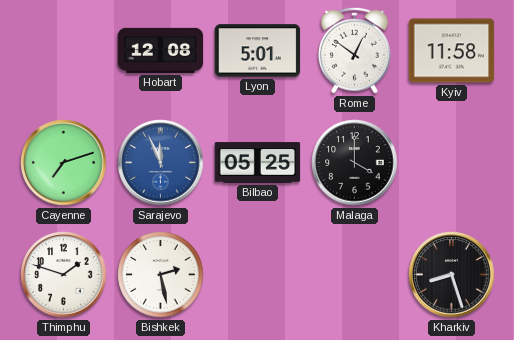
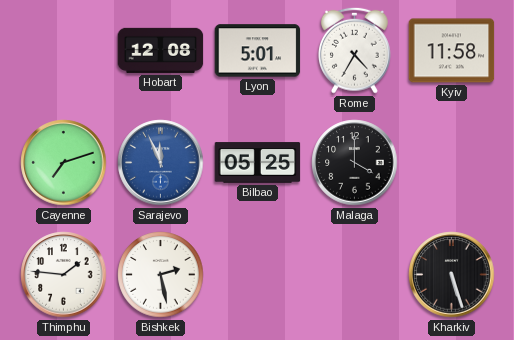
Rome: 12:51 -> 4:35 (355, 50)
Thimphu: 1:48 -> 1:46 (64, 275)
Kharkiv: 8:27 -> 5:27 (452, 275)
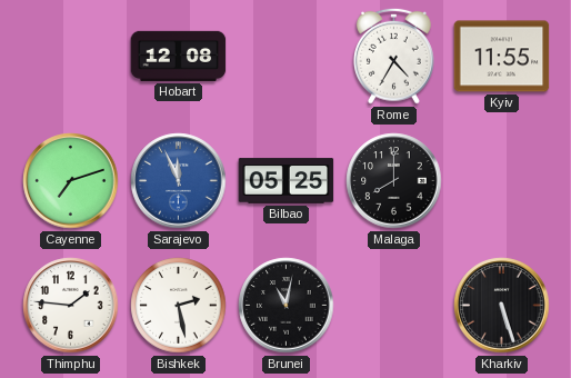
Lyon: 5:01 -> none (258, 51)
Kyiv: 11:58 -> 11:55 (502, 57)
Malaga: 4:00 -> 8:00 (394, 181)
Brunei: none -> 11:02 (287, 306)
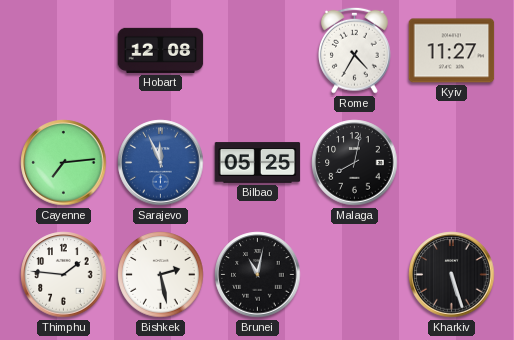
Kyiv: 11:55 -> 11:27 (452, 51)
Cayenne: 7:12 -> 7:14 (64, 163)
Malaga: 8:00 -> 8:02 (355, 163)
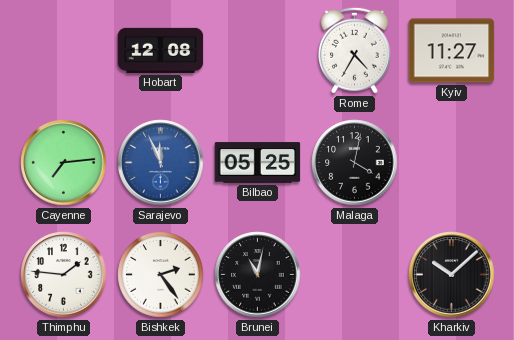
Malaga: 8:02 -> 4:02 (355, 163)
Bishkek: 2:28 -> 2:24 (161, 275)
Kharkiv: 5:27 -> 10:08 (452, 275)
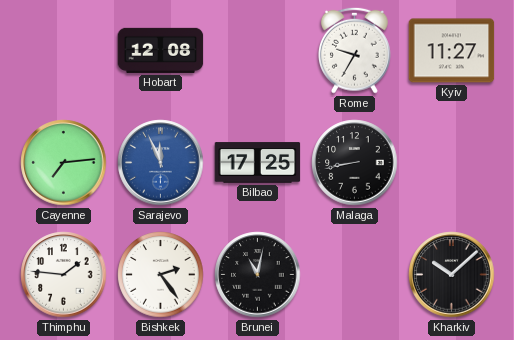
Rome: 4:35 -> 9:35 (355, 50)
Bilbao: 05:25 -> 17:25 (258, 163)
Malaga: 4:02 -> 8:43 (355, 163)
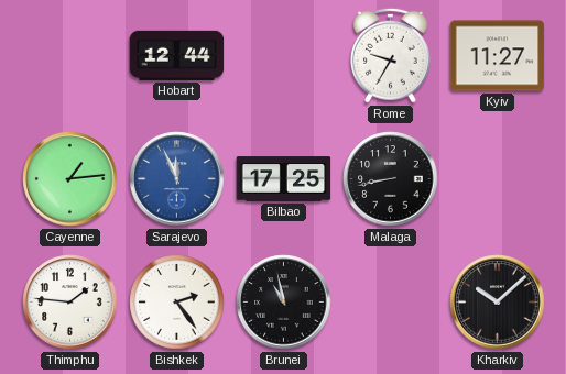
Hobart: 12:08 -> 12:44 (177, 55)
Cayenne: 7:14 -> 1:14 (70, 179)
Brunei: 11:02 -> 10:58 (284, 302)
